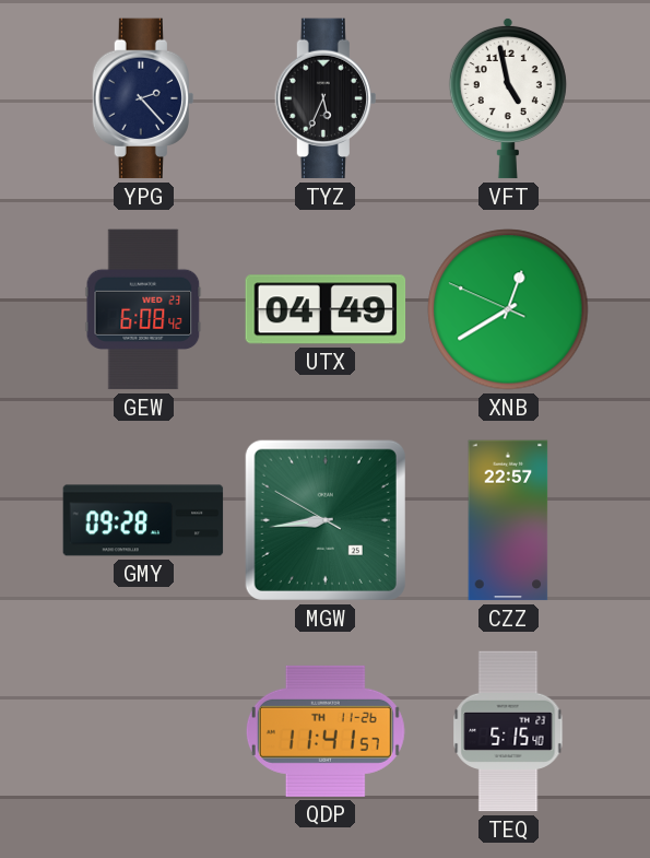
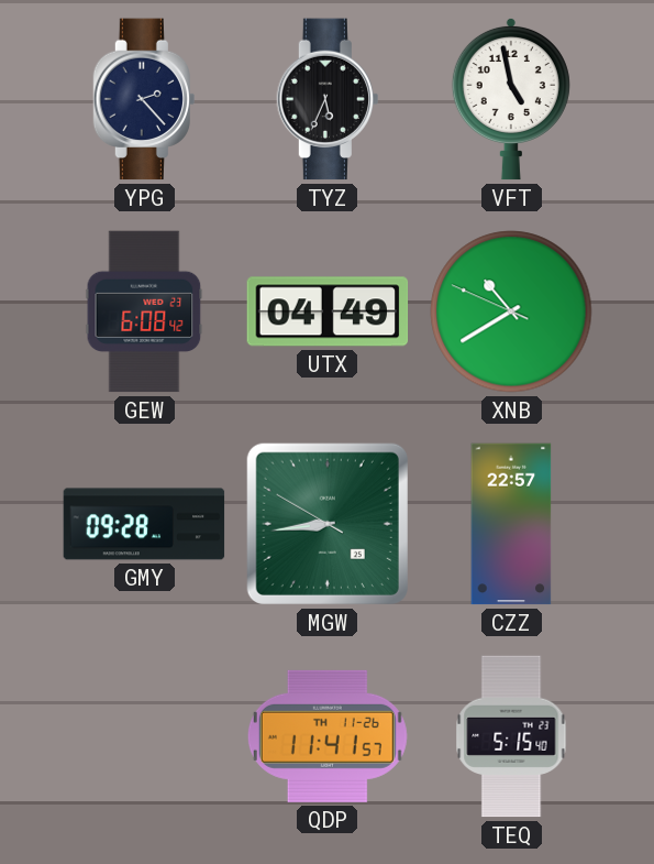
XNB: 12:39 -> 10:39 (511, 311)
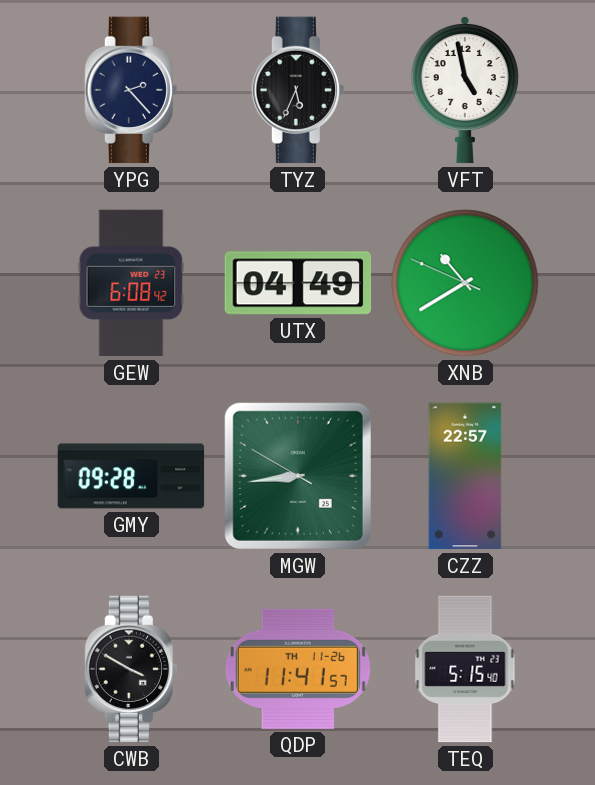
CWB: none -> 3:50 (131, 669)
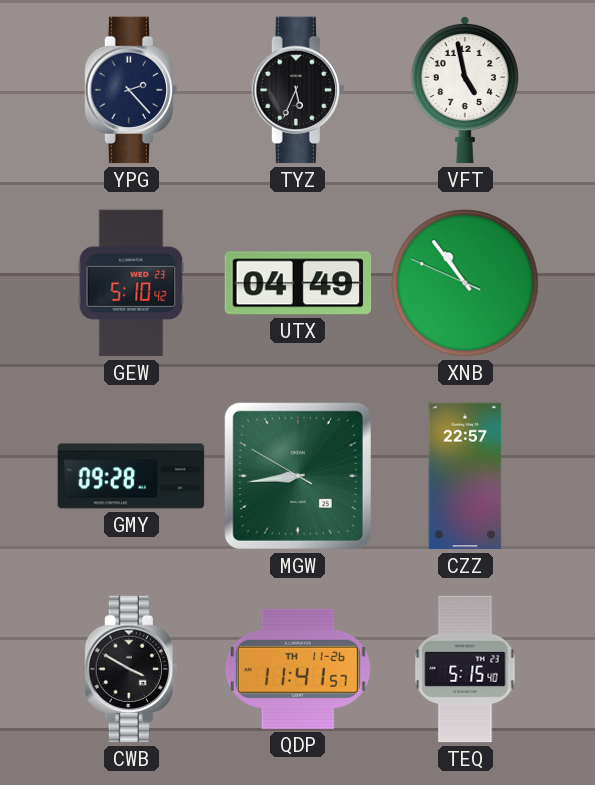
GEW: 6:08 -> 5:10 (131, 283)
XNB: 10:39 -> 10:53 (465, 283)
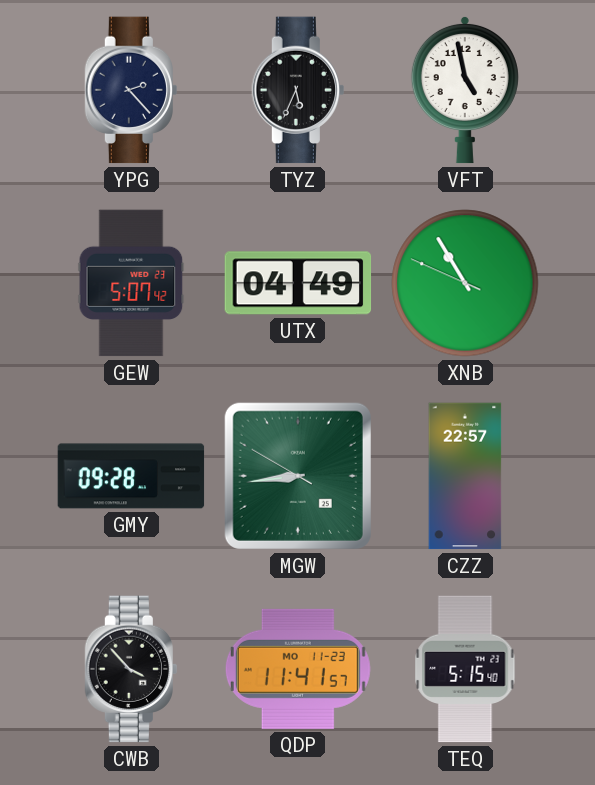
GEW: 5:10 -> 5:07 (131, 283)
XNB: 10:53 -> 10:54 (465, 283)
CWB: 3:50 -> 3:53 (131, 669)
QDP date: TH 11-26 -> MO 11-23 (298, 669)
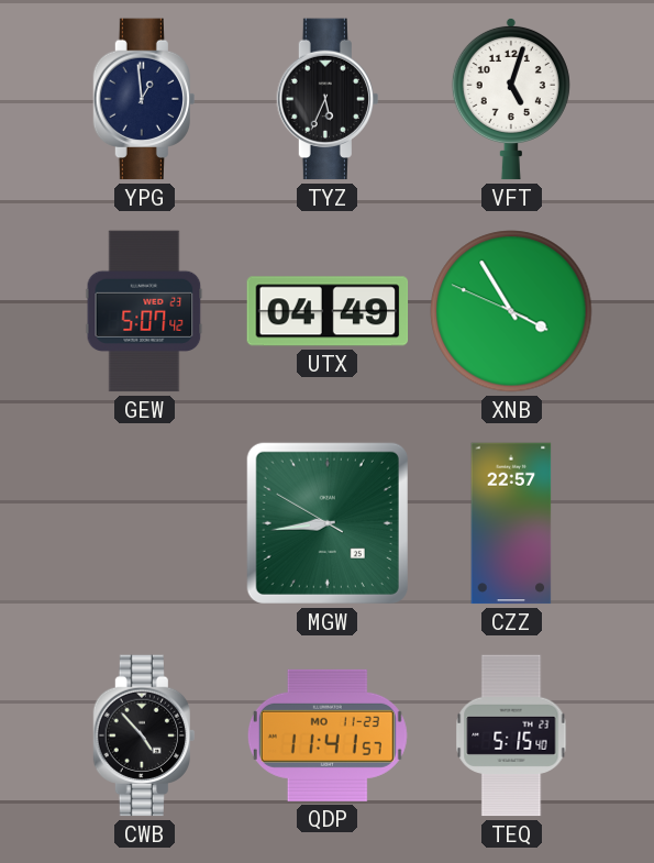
YPG: 2:23 -> 12:59 (144, 99)
VFT: 4:58 -> 5:03 (511, 99)
XNB: 10:54 -> 3:54 (511, 311)
GMY: 09:28 -> none (131, 476)
CWB: 3:53 -> 4:53 (144, 735)
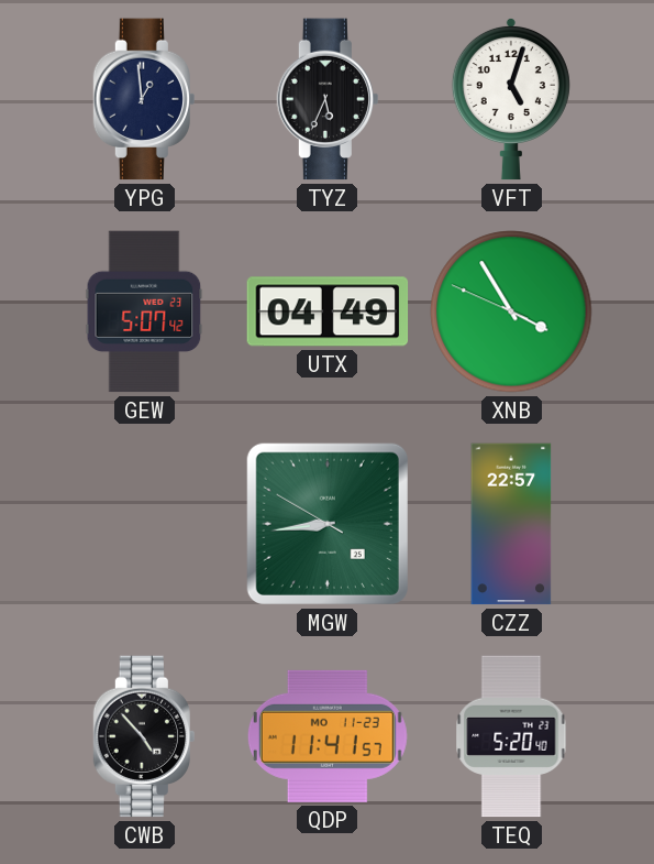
TEQ: 5:15 -> 5:20 (511, 736)
